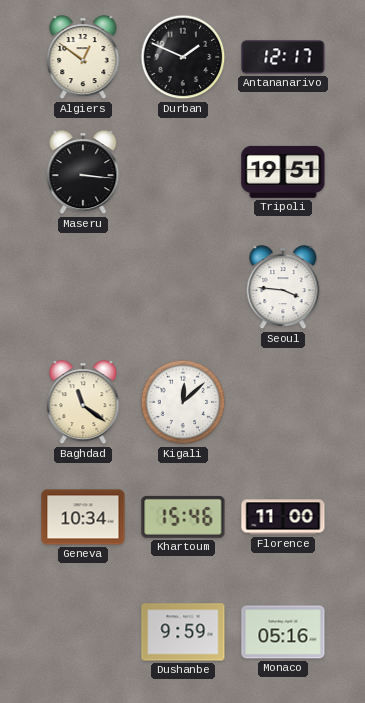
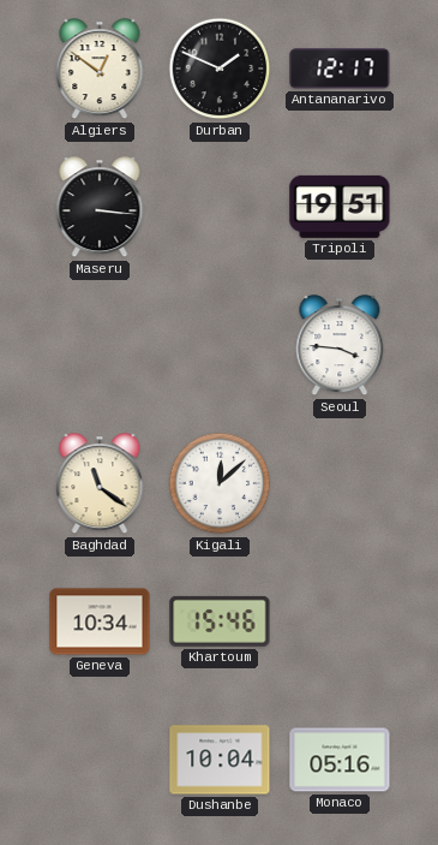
Florence: 11:00 -> none (283, 517)
Dushanbe: 9:59 -> 10:04 (220, 760)
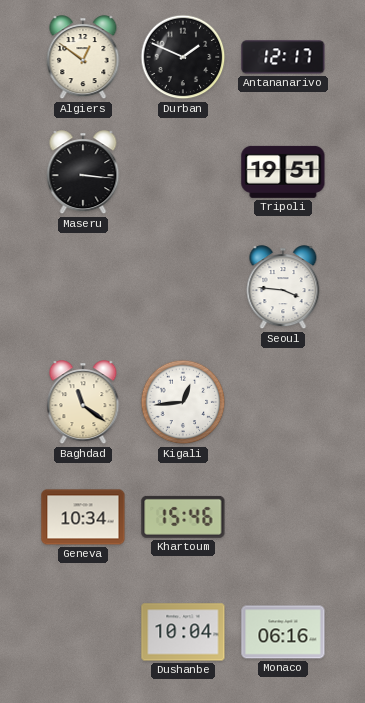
Kigali: 12:08 -> 12:44 (183, 402)
Monaco: 05:16 -> 06:16 (283, 632)
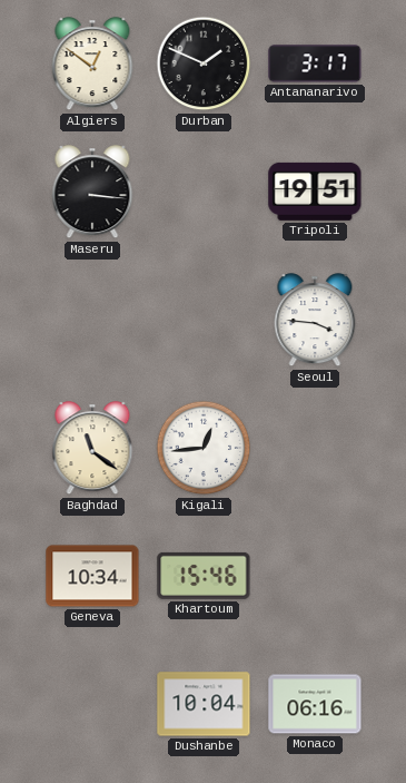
Antananarivo: 12:17 -> 3:17 (315, 63)
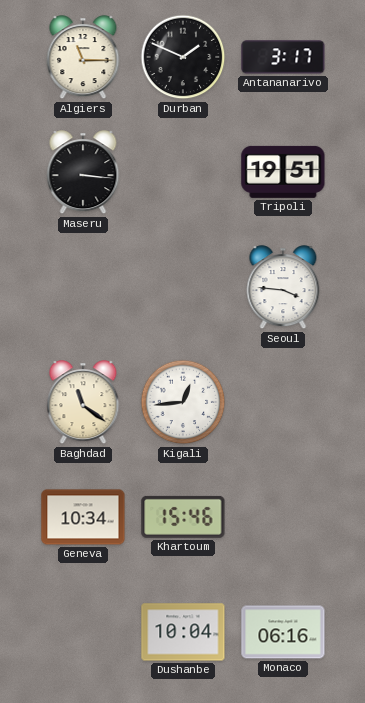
Algiers: 12:51 -> 11:15 (83, 58)
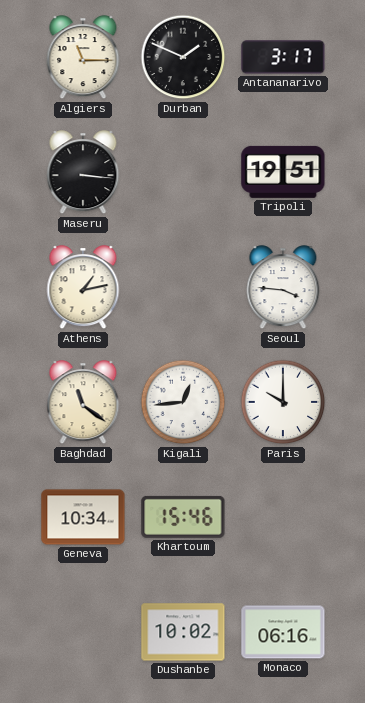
Athens: none -> 1:13 (83, 288)
Paris: none -> 10:00 (283, 402)
Dushanbe: 10:04 -> 10:02 (183, 632)
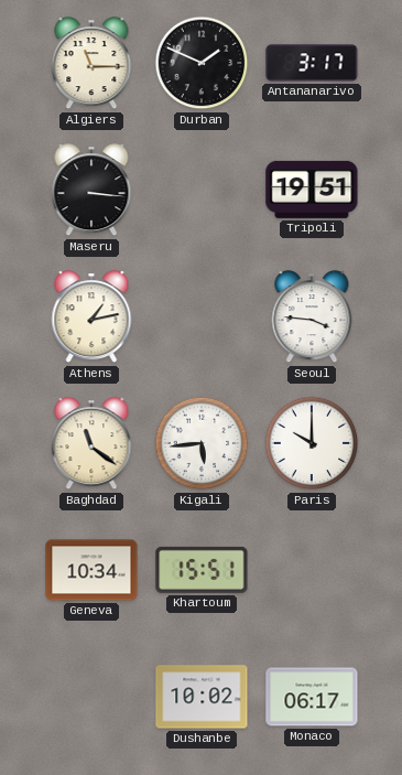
Kigali: 12:44 -> 5:44 (202, 443)
Khartoum: 15:46 -> 15:51 (202, 570)
Monaco: 06:16 -> 06:17 (312, 697)
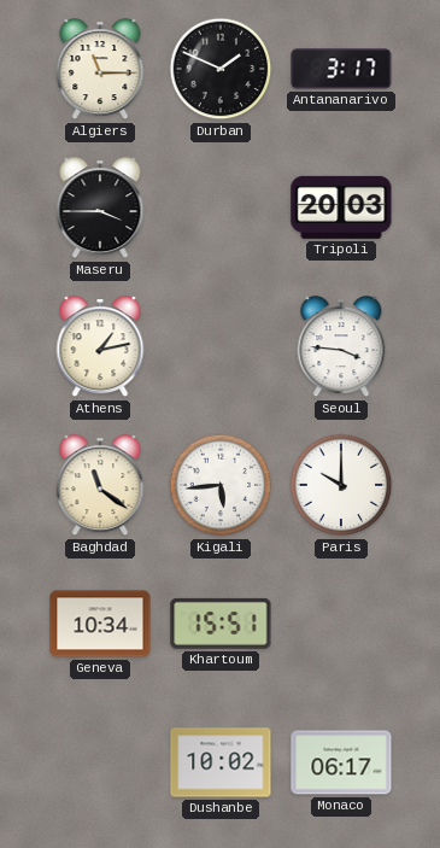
Maseru: 3:16 -> 3:45 (100, 209)
Tripoli: 19:51 -> 20:03 (341, 207)
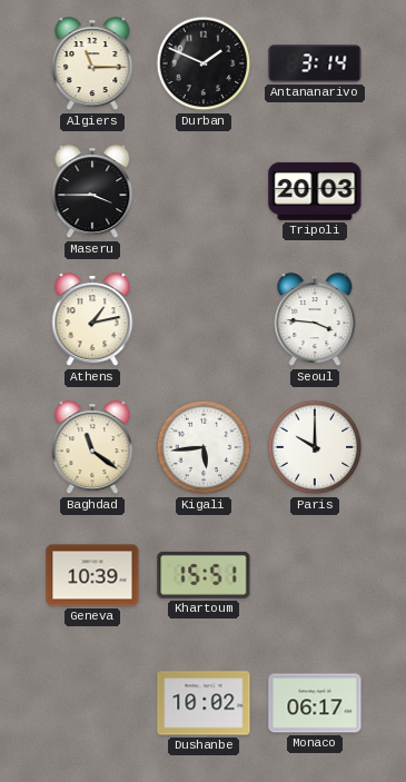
Antananarivo: 3:17 -> 3:14 (315, 63)
Geneva: 10:34 -> 10:39 (92, 575)
